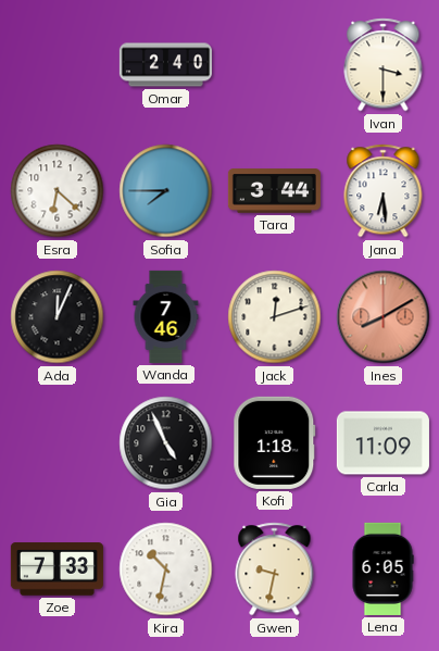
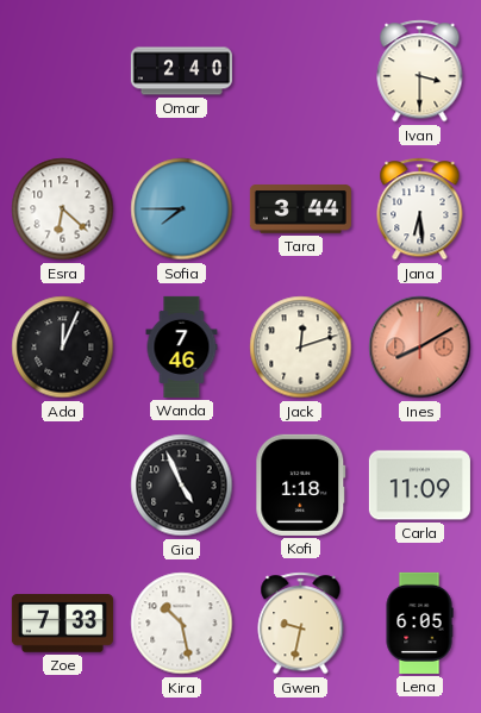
Kira: 10:32 -> 10:28 (182, 624)
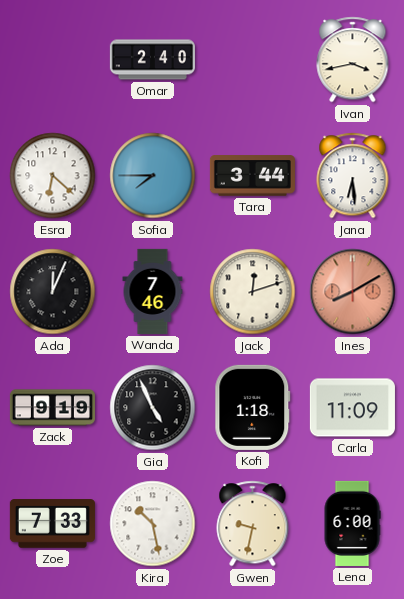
Ivan: 3:30 -> 3:43 (353, 60)
Zack: none -> 9:19 (52, 408)
Lena: 6:05 -> 6:00 (352, 523)
